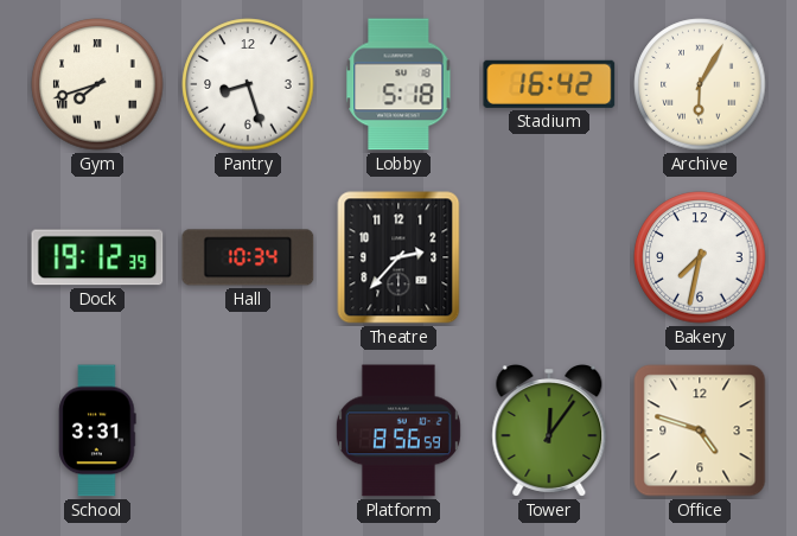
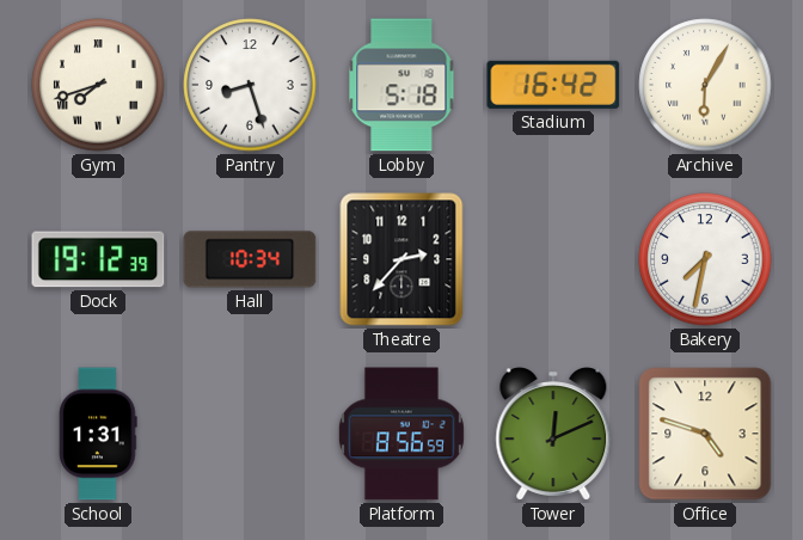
School: 3:31 -> 1:31 (98, 434)
Tower: 12:06 -> 12:11 (553, 435)
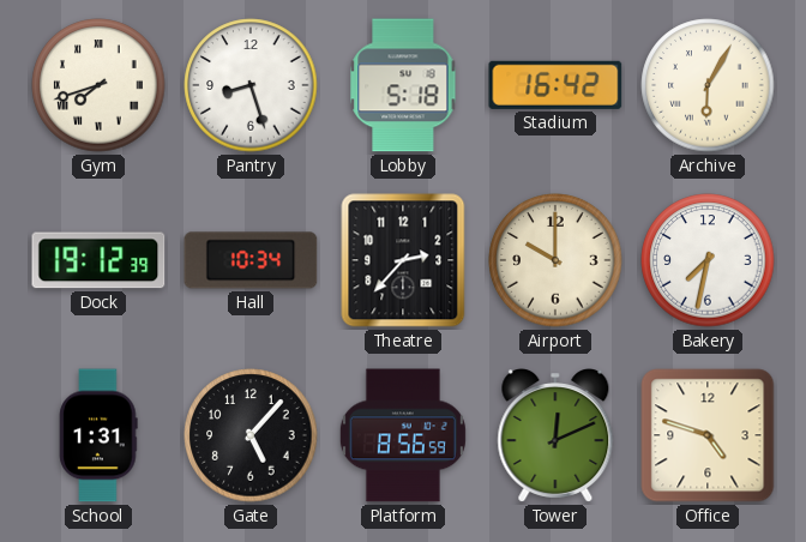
Airport: none -> 10:00 (555, 260)
Gate: none -> 5:07 (251, 435)
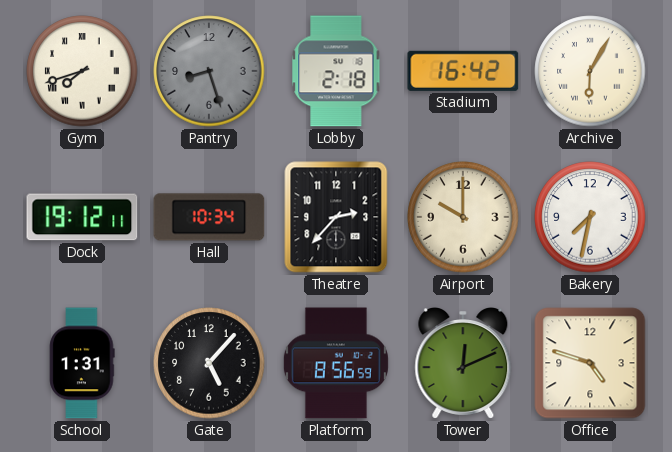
Pantry dial: white -> grey (209, 71)
Lobby: 5:18 -> 2:18 (336, 71)
Dock: 19:12:39 -> 19:12:11 (82, 217)
